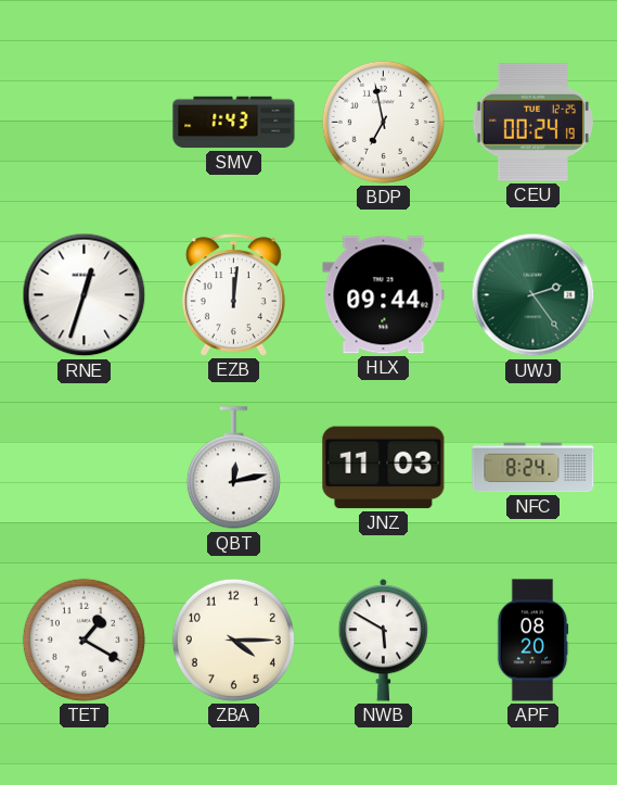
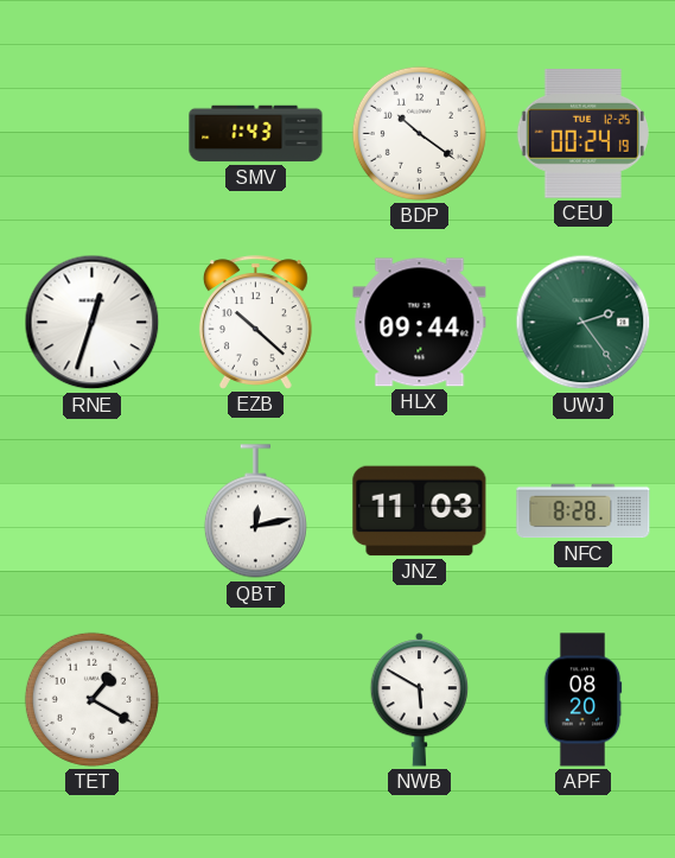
BDP: 6:58 -> 10:21 (419, 133)
EZB: 12:01 -> 10:22 (255, 323)
NFC: 8:24 -> 8:28 (584, 511)
ZBA: 4:15 -> none (233, 640)
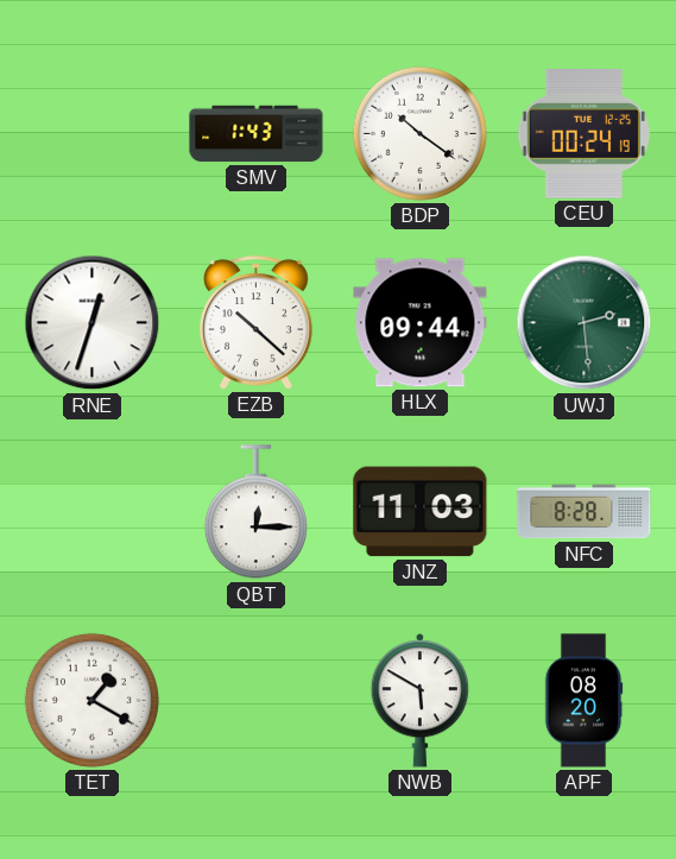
UWJ: 2:24 -> 2:29 (585, 323)
QBT: 12:13 -> 12:15 (255, 512)
